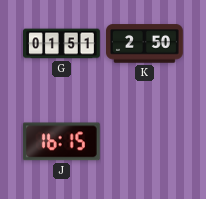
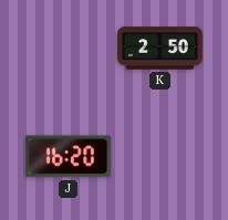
G: 01:51 -> none (62, 44)
J: 16:15 -> 16:20 (68, 157)
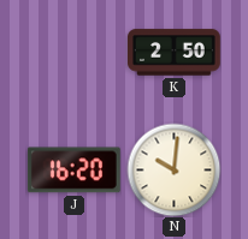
N: none -> 10:01 (173, 169)
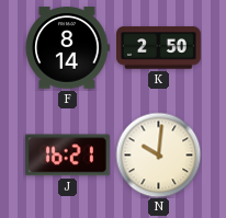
F: none -> 8:14 (68, 48)
J: 16:20 -> 16:21 (67, 156)
